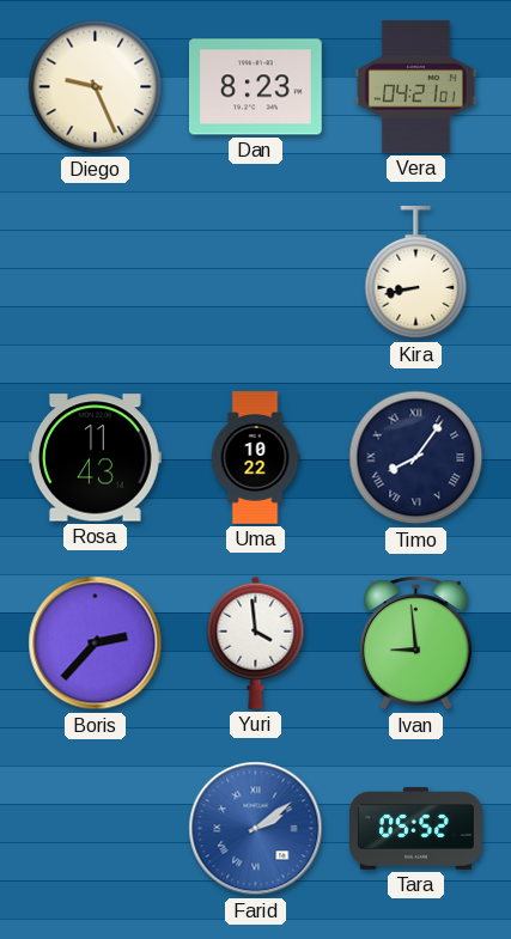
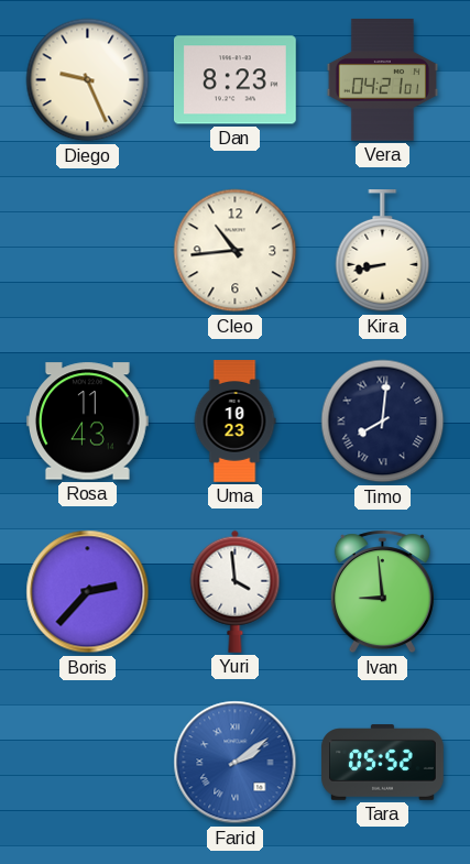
Cleo: none -> 10:44 (236, 251)
Uma: 10:22 -> 10:23 (234, 422)
Timo: 8:06 -> 8:01 (383, 422)
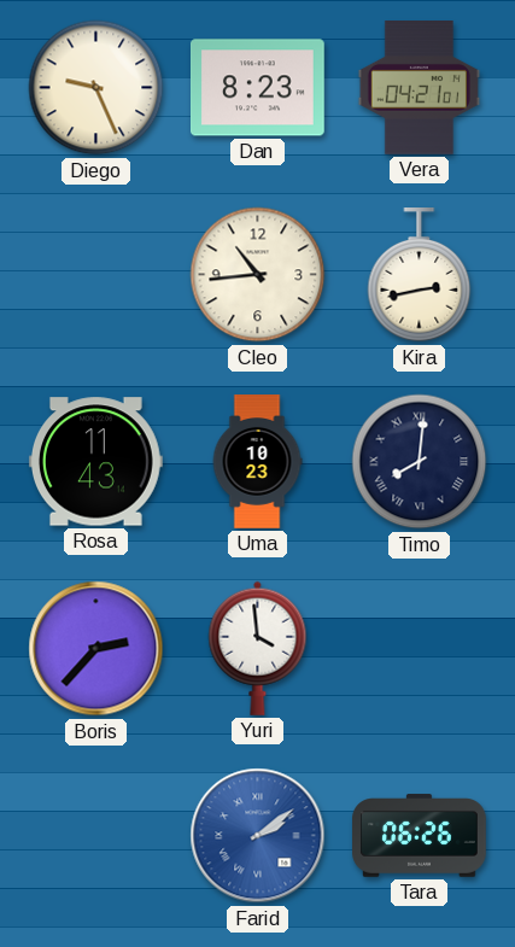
Kira: 8:43 -> 2:43 (420, 276)
Ivan: 8:59 -> none (382, 592)
Tara: 05:52 -> 06:26 (420, 836)
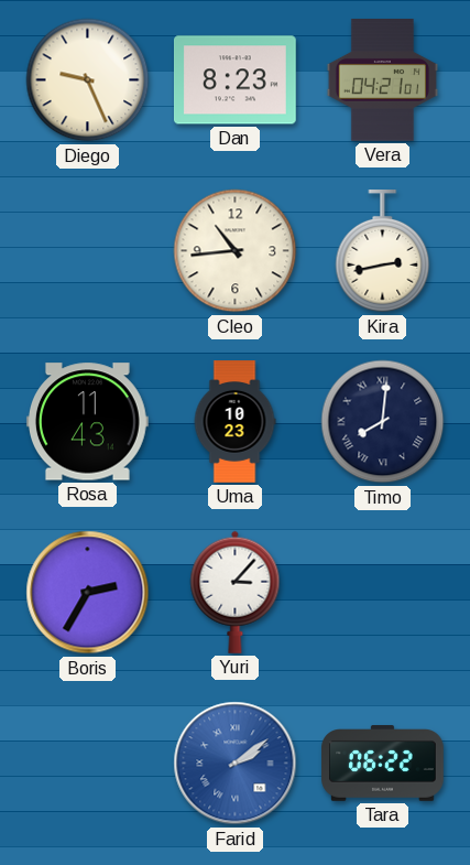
Boris: 2:37 -> 2:35 (88, 593)
Yuri: 3:59 -> 3:07 (236, 592)
Tara: 06:26 -> 06:22 (383, 764)
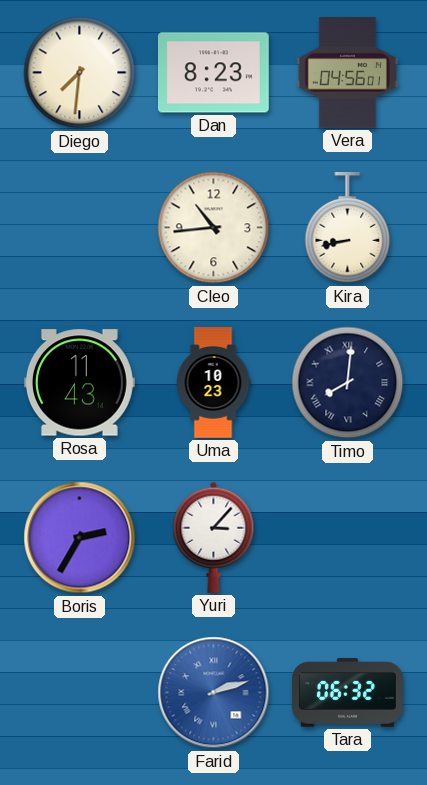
Diego: 9:26 -> 7:31 (80, 73)
Vera: 04:21 -> 04:56 (347, 73)
Kira: 2:43 -> 8:43 (348, 229)
Farid: 2:09 -> 2:12 (214, 693)
Tara: 06:22 -> 06:32 (348, 693)
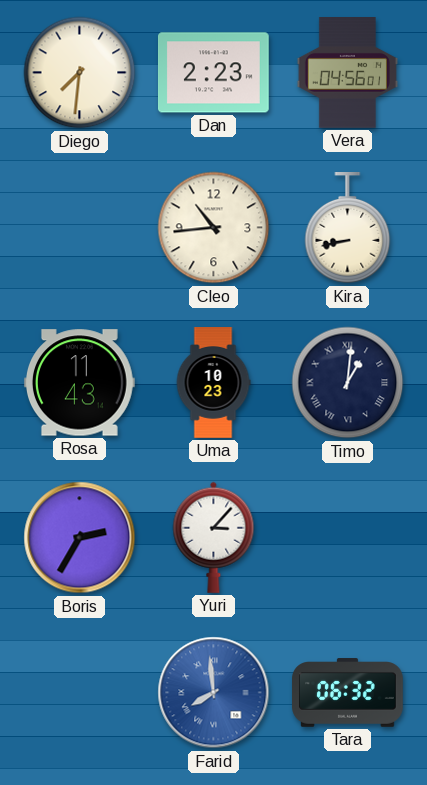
Dan: 8:23 -> 2:23 (214, 73)
Timo: 8:01 -> 1:01 (348, 383)
Farid: 2:12 -> 7:59 (214, 693)
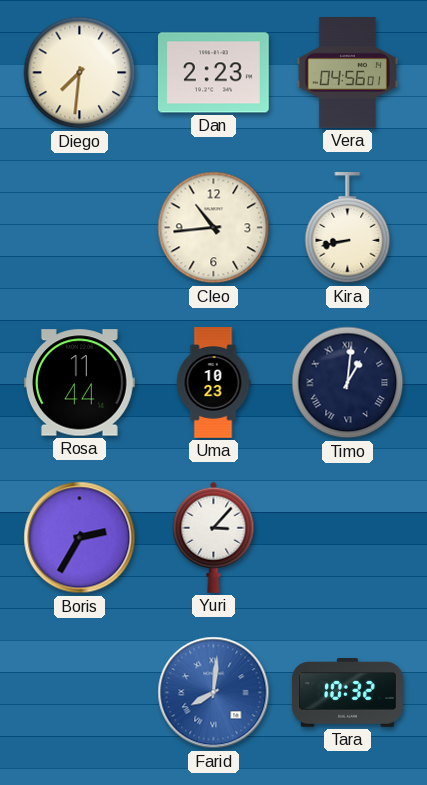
Rosa: 11:43 -> 11:44 (79, 383)
Farid: 7:59 -> 8:01 (214, 693)
Tara: 06:32 -> 10:32 (348, 693)
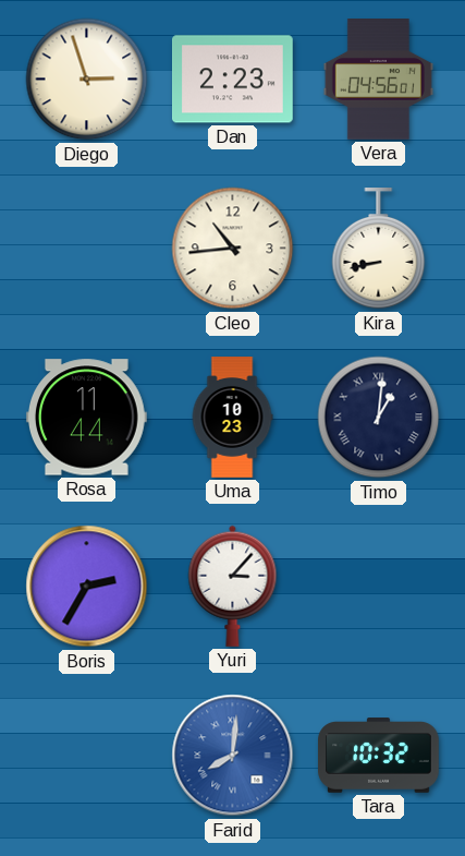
Diego: 7:31 -> 2:57 (87, 80)
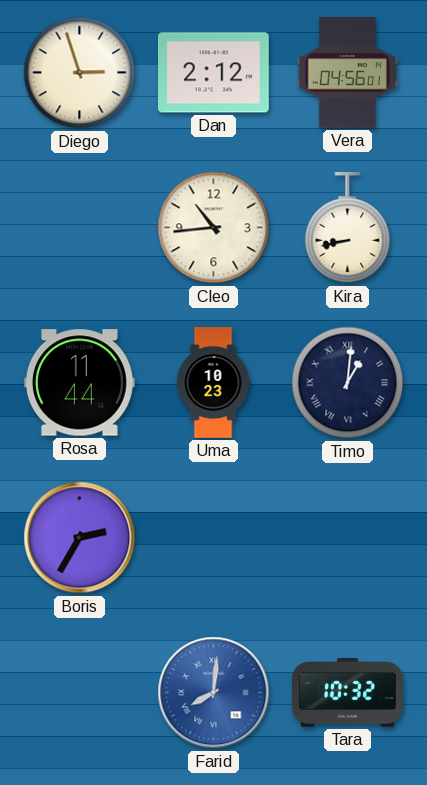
Dan: 2:23 -> 2:12 (214, 73)
Yuri: 3:07 -> none (233, 586)
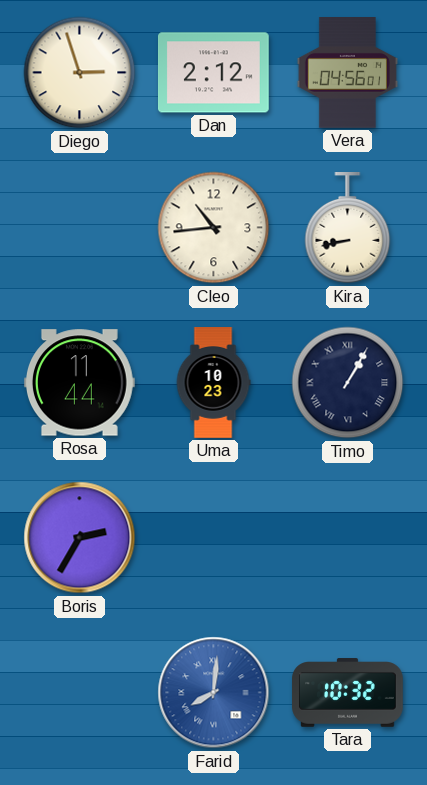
Timo: 1:01 -> 1:05 (348, 383)
